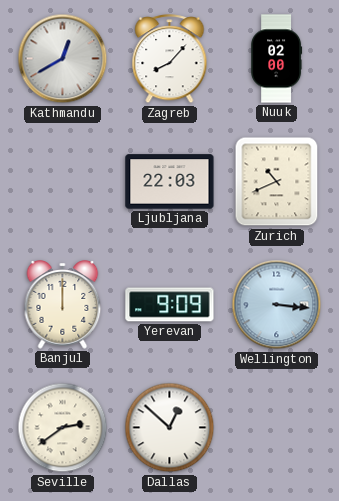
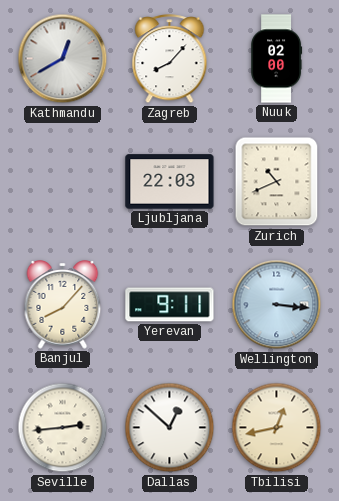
Banjul: 12:00 -> 8:07 (63, 305)
Yerevan: 9:09 -> 9:11 (170, 305)
Seville: 2:39 -> 2:44 (63, 428)
Tbilisi: none -> 12:43 (277, 428)
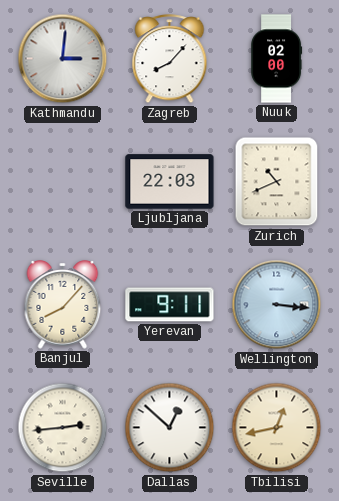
Kathmandu: 12:40 -> 3:01 (63, 59)
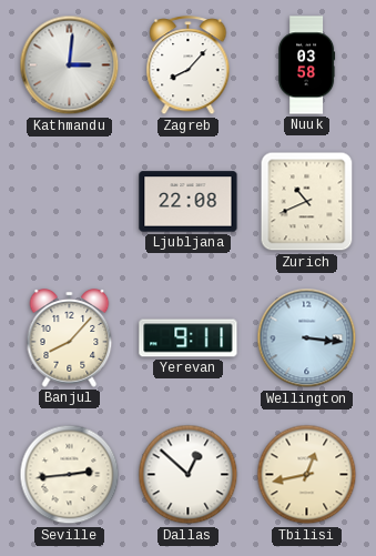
Nuuk: 02:00 -> 03:58 (307, 65)
Ljubljana: 22:03 -> 22:08 (189, 202)
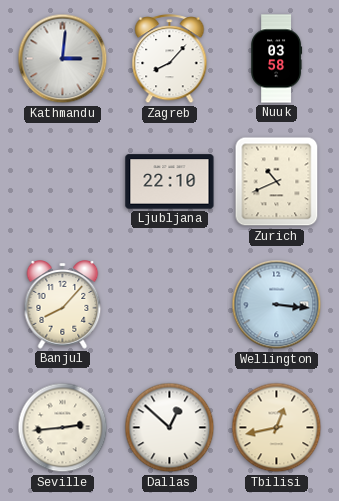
Ljubljana: 22:08 -> 22:10 (170, 182)
Yerevan: 9:11 -> none (189, 338)
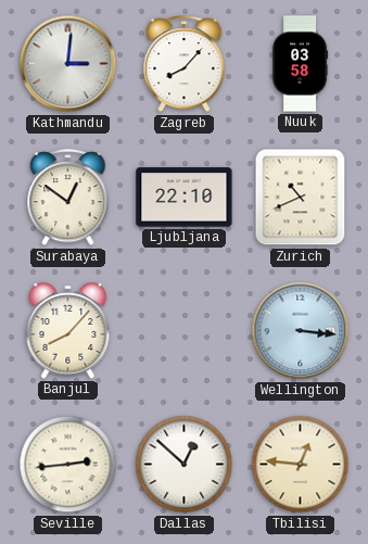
Surabaya: none -> 12:51 (68, 198)
Tbilisi: 12:43 -> 12:46 (301, 465)
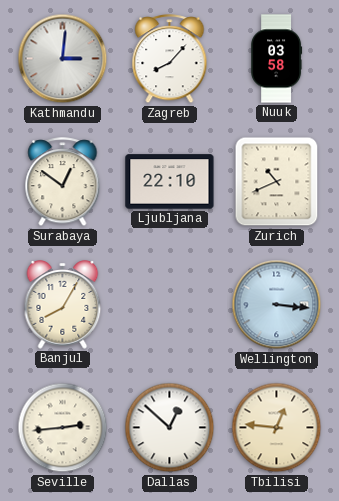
Banjul: 8:07 -> 8:05 (63, 305)
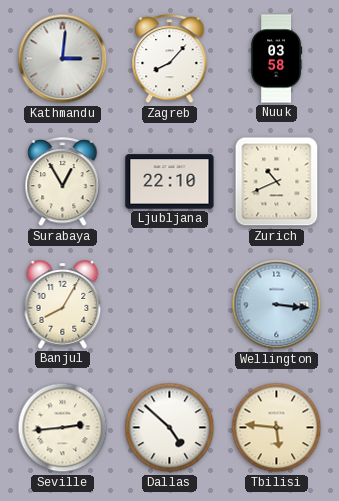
Surabaya: 12:51 -> 12:55 (63, 182)
Dallas: 12:52 -> 4:52 (170, 428)
Tbilisi: 12:46 -> 5:46 (277, 428)
